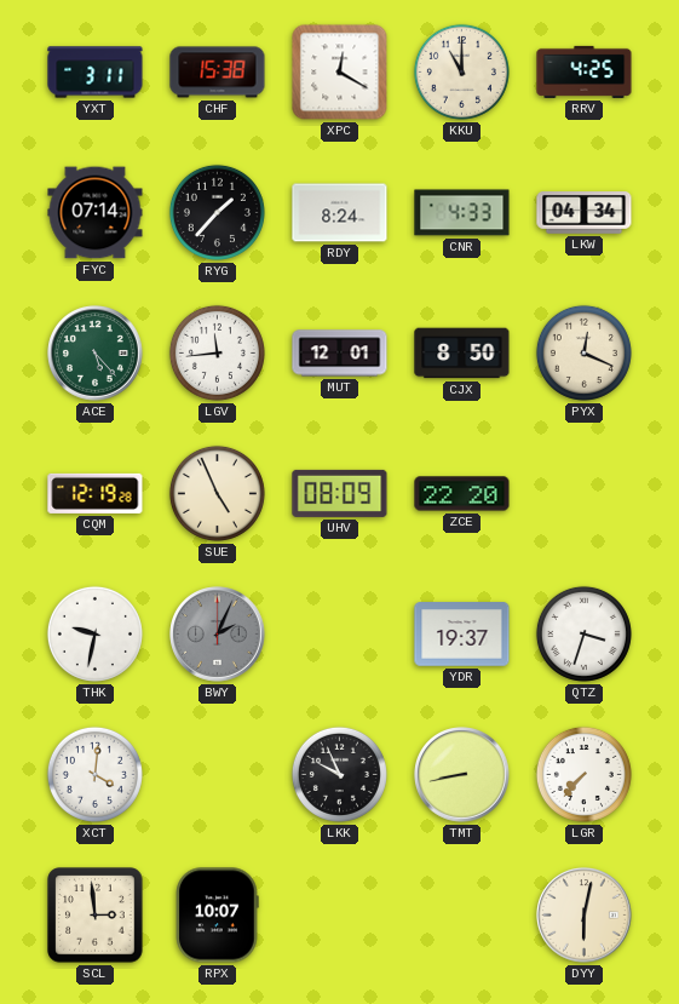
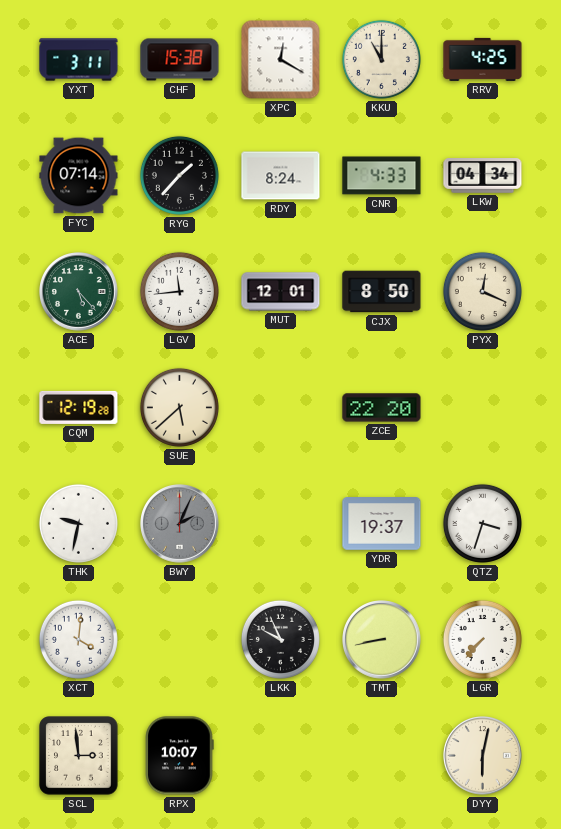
SUE: 4:56 -> 5:38 (179, 407)
UHV: 08:09 -> none (340, 493)
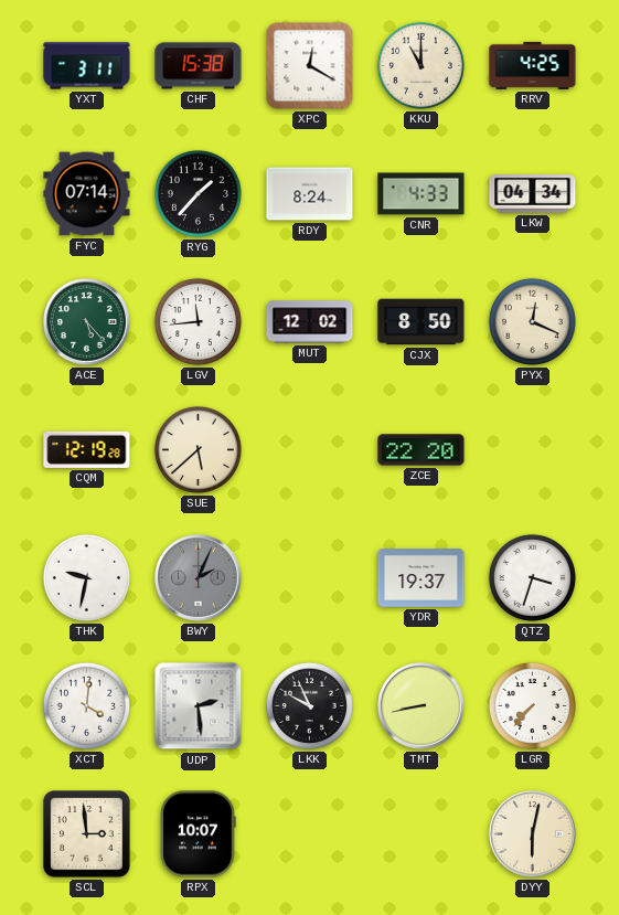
MUT: 12:01 -> 12:02 (310, 322)
UDP: none -> 2:29 (199, 706)
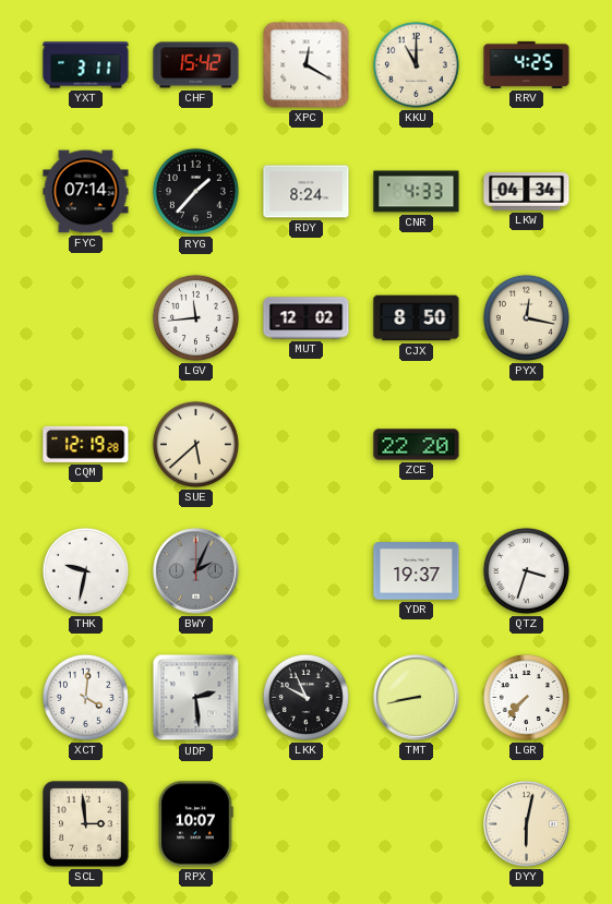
CHF: 15:38 -> 15:42 (196, 65)
ACE: 5:23 -> none (87, 322)
PYX: 12:19 -> 12:17 (526, 317)
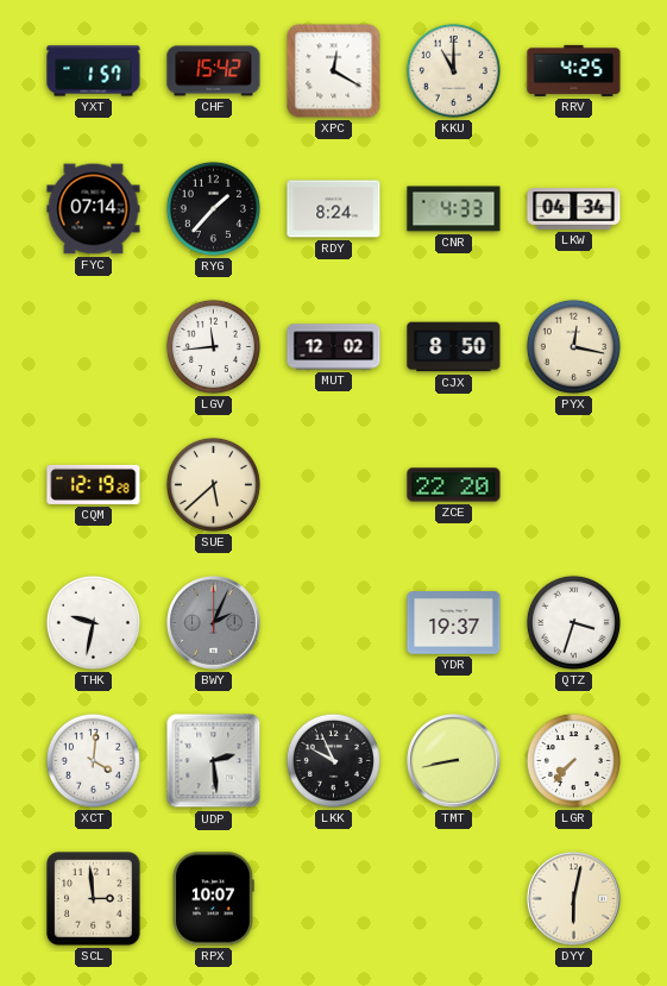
YXT: 3:11 -> 1:57 (94, 71)
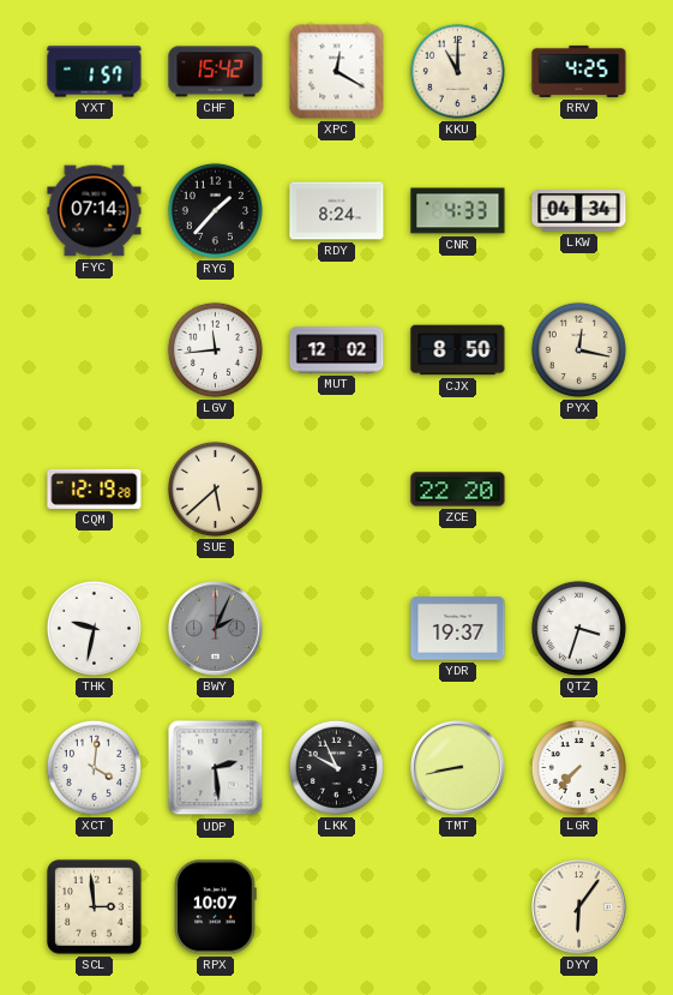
DYY: 6:02 -> 6:06 (579, 907)
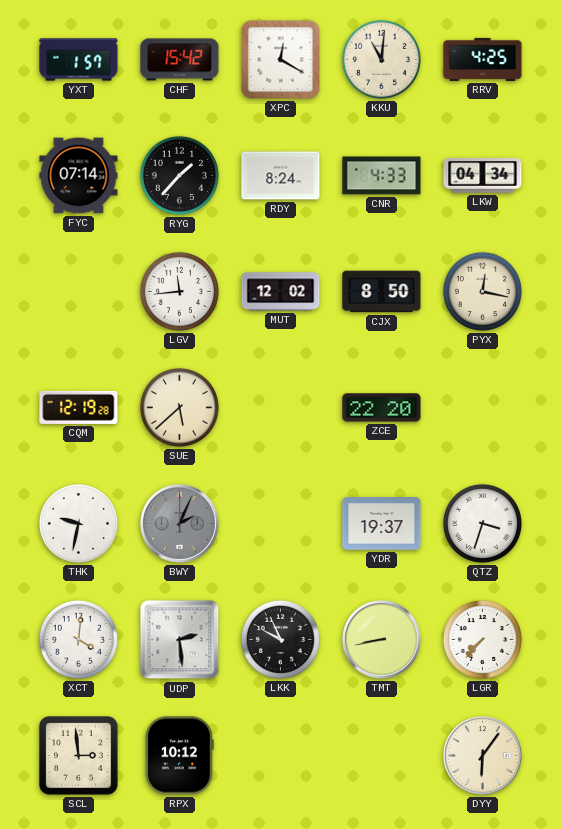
KKU: 11:00 -> 11:01 (381, 59)
RPX: 10:07 -> 10:12 (179, 756)
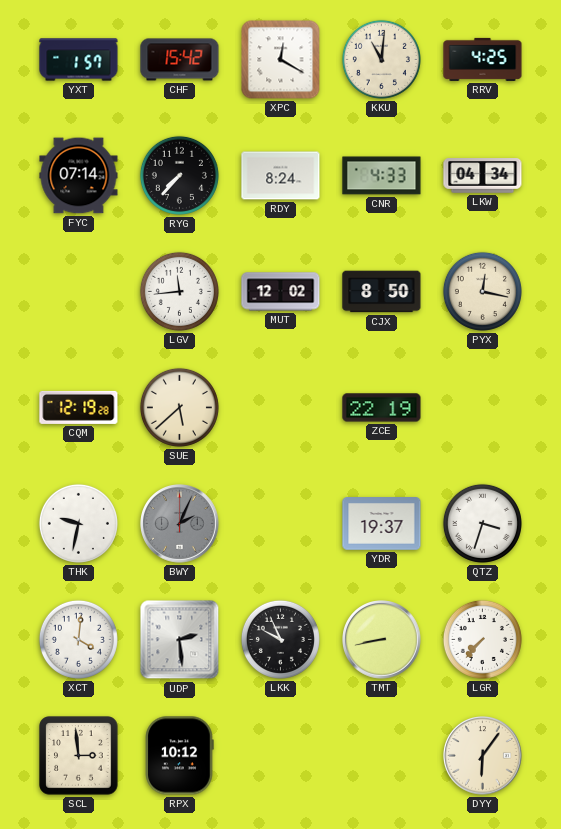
RYG: 1:37 -> 7:37 (179, 175)
ZCE: 22:20 -> 22:19 (382, 408)
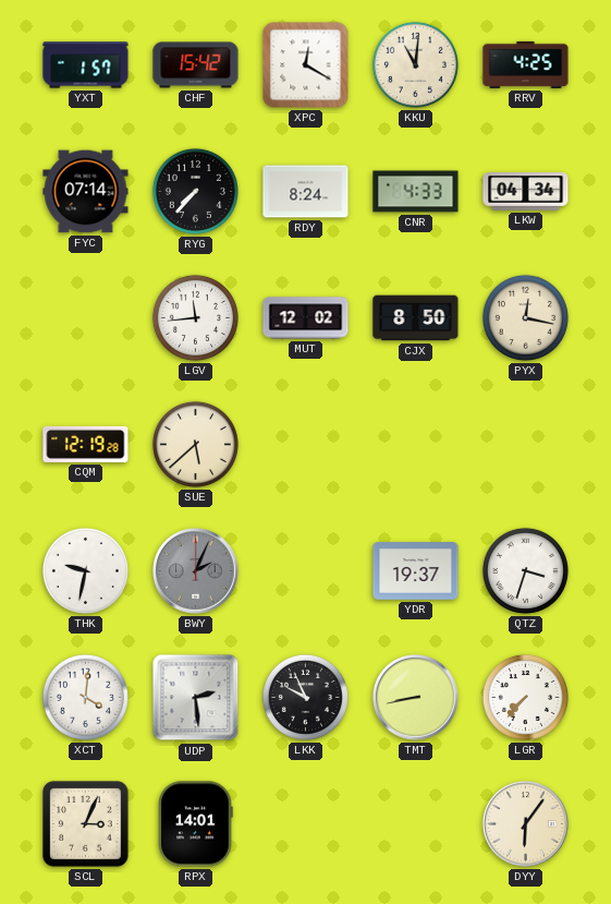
ZCE: 22:19 -> none (382, 408)
SCL: 2:59 -> 3:04 (86, 824)
RPX: 10:12 -> 14:01 (195, 824)
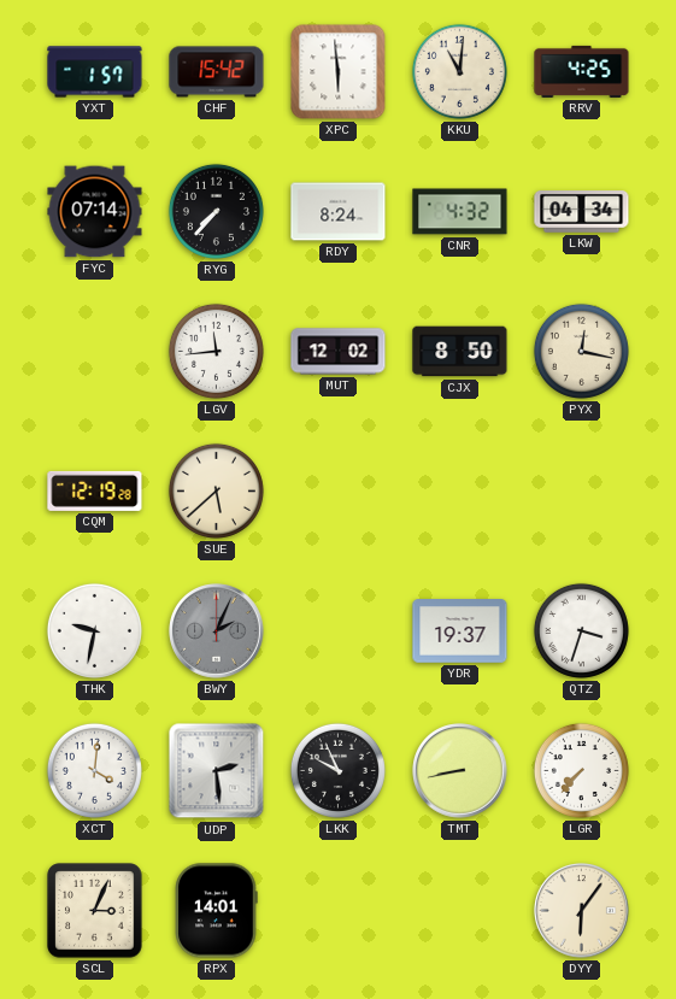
XPC: 12:20 -> 5:59 (339, 72)
CNR: 4:33 -> 4:32 (460, 212)
